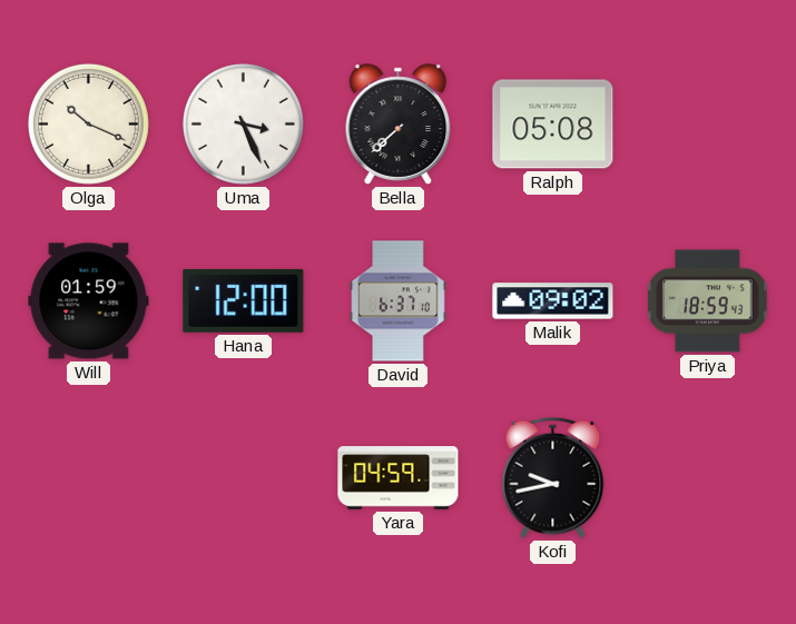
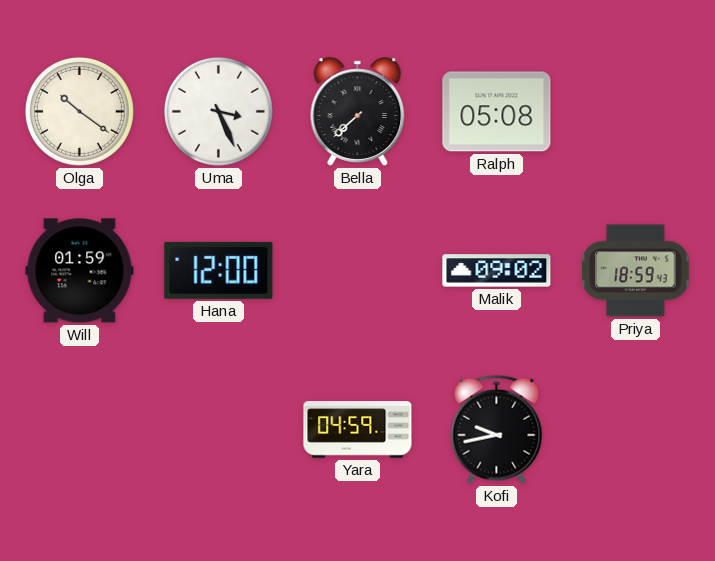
Olga: 10:19 -> 10:21 (79, 111)
David: 6:37 -> none (399, 301)
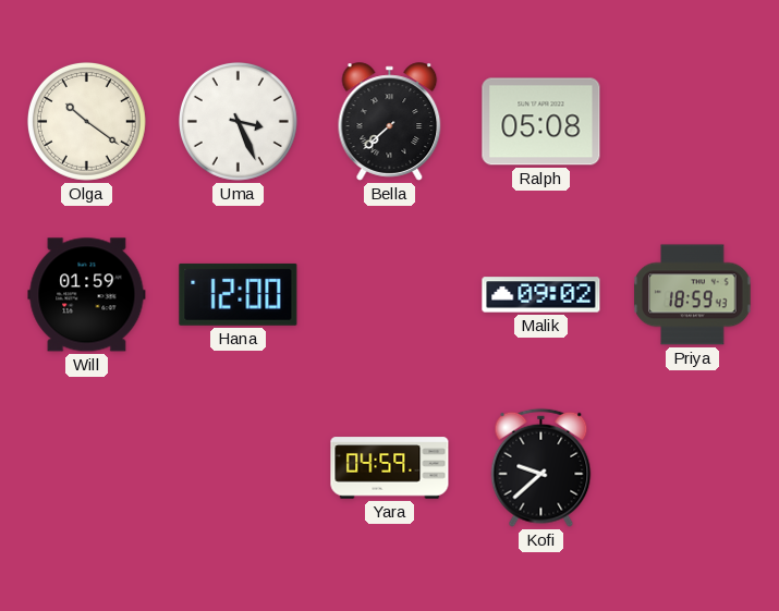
Kofi: 9:43 -> 9:38 (541, 467)
